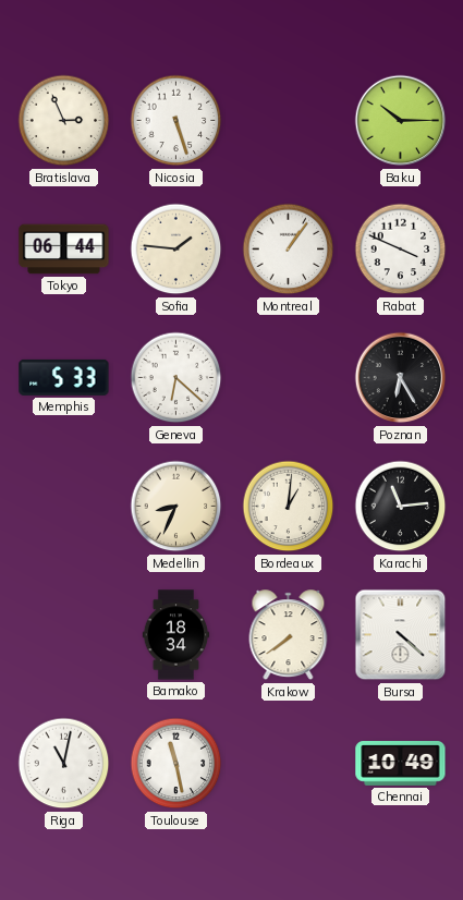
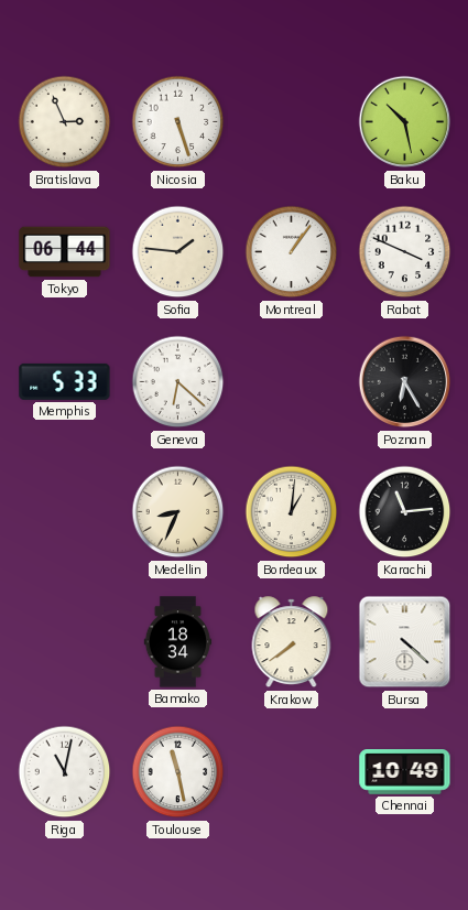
Baku: 10:15 -> 10:28 (405, 122)
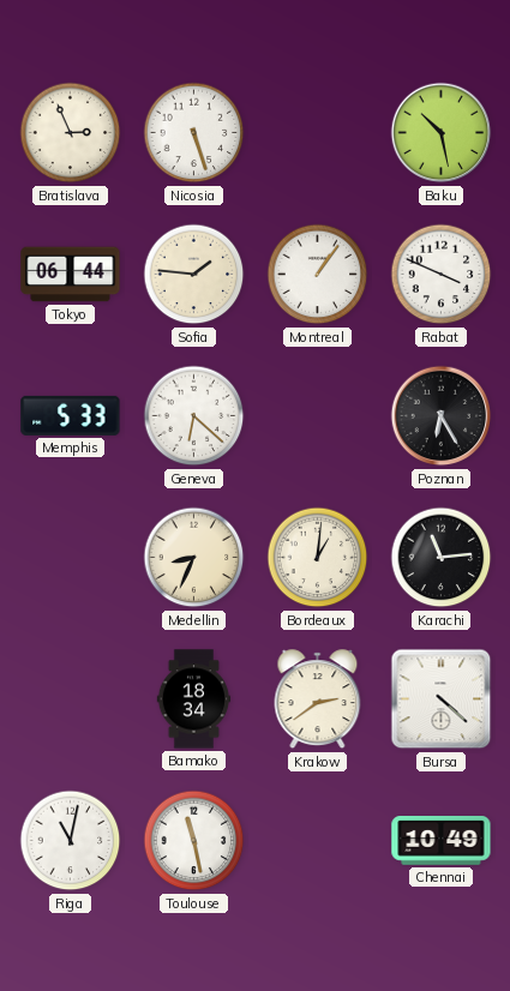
Krakow: 7:39 -> 2:39 (318, 699)
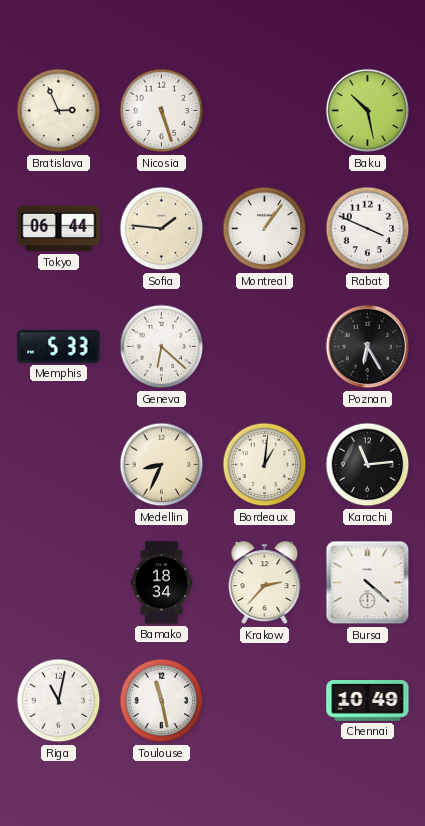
Krakow: 2:39 -> 2:37 (265, 583)
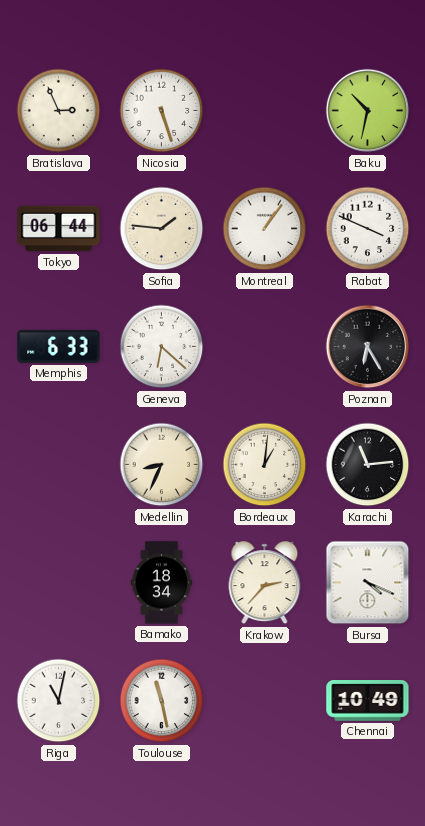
Baku: 10:28 -> 10:32 (368, 111)
Memphis: 5:33 -> 6:33 (59, 346)
Bursa: 4:22 -> 4:19 (368, 583)
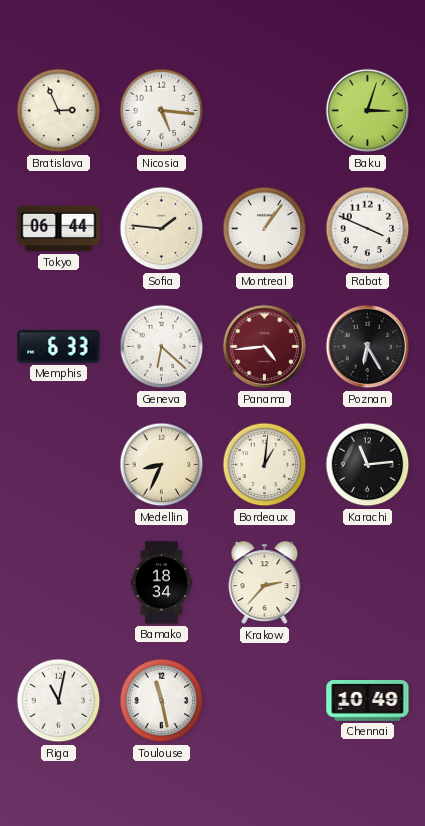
Nicosia: 5:27 -> 5:16 (162, 111)
Baku: 10:32 -> 3:03 (368, 111)
Panama: none -> 4:44 (265, 347)
Bursa: 4:19 -> none (368, 583)
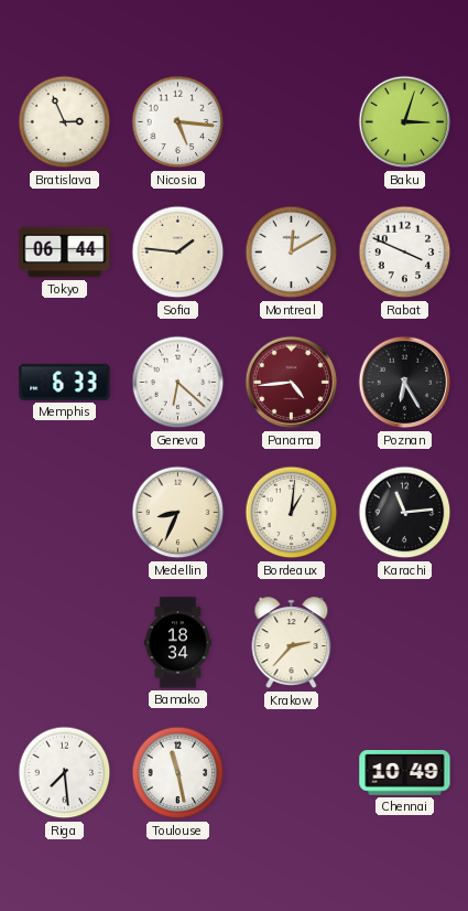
Montreal: 1:06 -> 12:10 (292, 253)
Riga: 11:02 -> 7:29 (65, 773)
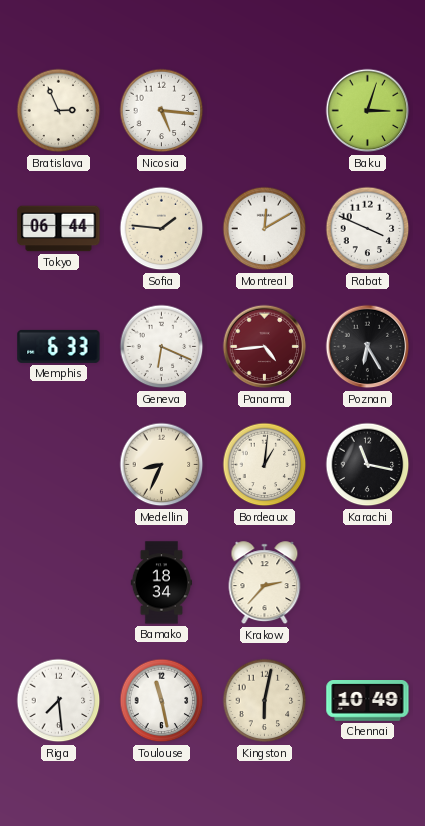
Geneva: 6:22 -> 6:19 (162, 347)
Karachi: 11:14 -> 11:17 (368, 465)
Kingston: none -> 6:02 (265, 701)
